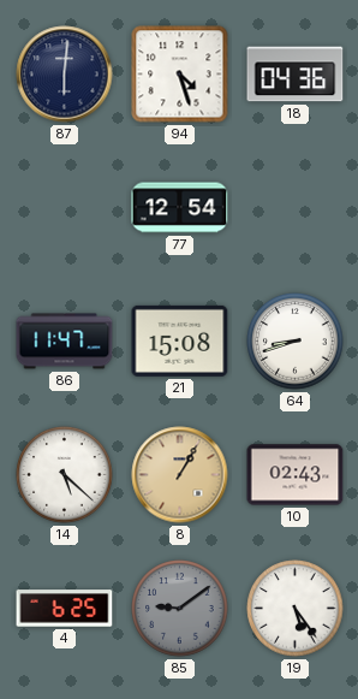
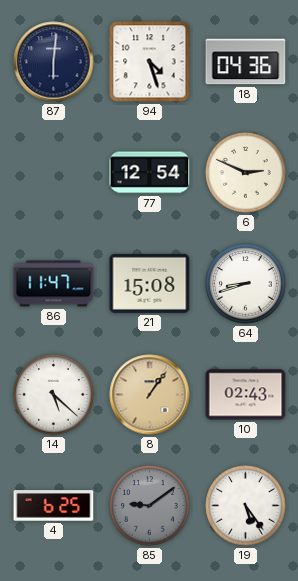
6: none -> 2:49 (246, 173)
8: 1:05 -> 1:06 (150, 395)
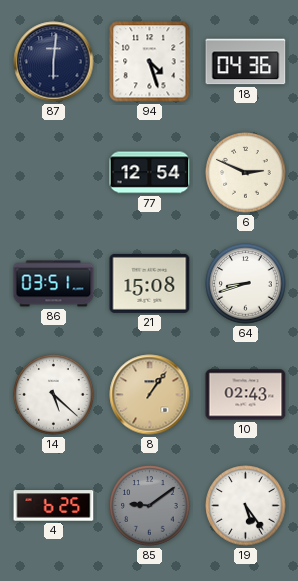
86: 11:47 -> 03:51 (54, 284)
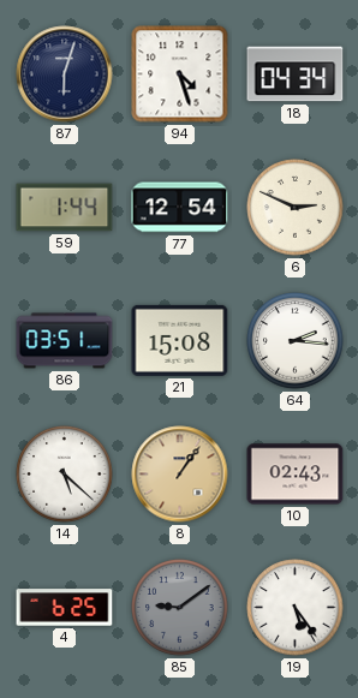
87: 6:01 -> 6:03 (65, 74)
18: 04:36 -> 04:34 (296, 74)
59: none -> 1:44 (65, 208)
64: 8:42 -> 2:16 (296, 341)
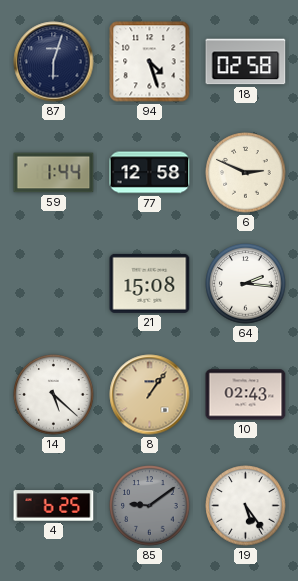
18: 04:34 -> 02:58 (246, 62)
77: 12:54 -> 12:58 (150, 173)
86: 03:51 -> none (65, 341)
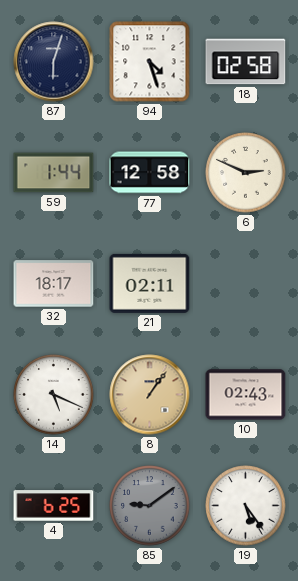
32: none -> 18:17 (54, 284)
21: 15:08 -> 02:11 (150, 283)
64: 2:16 -> none (246, 284)
14: 5:22 -> 5:19 (54, 395)
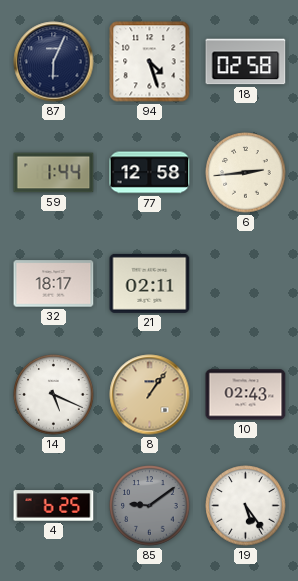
87: 6:03 -> 6:04 (54, 62)
6: 2:49 -> 2:44 (246, 173)
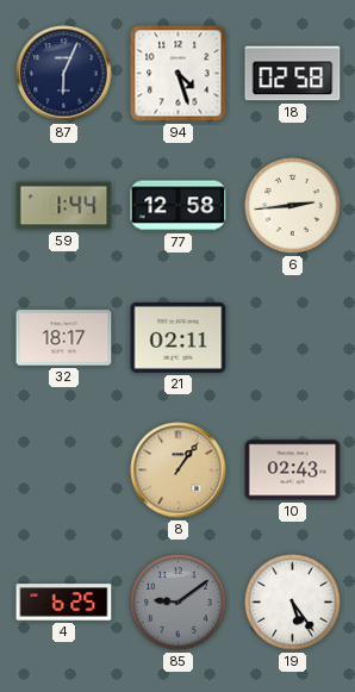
14: 5:19 -> none (54, 395)
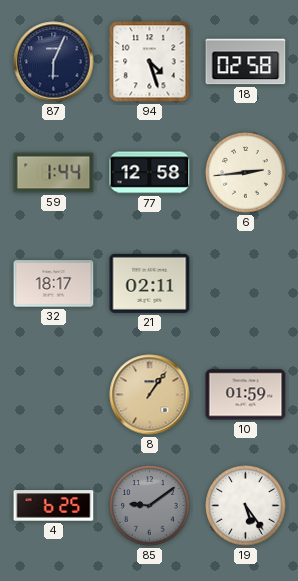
10: 02:43 -> 01:59 (246, 395)
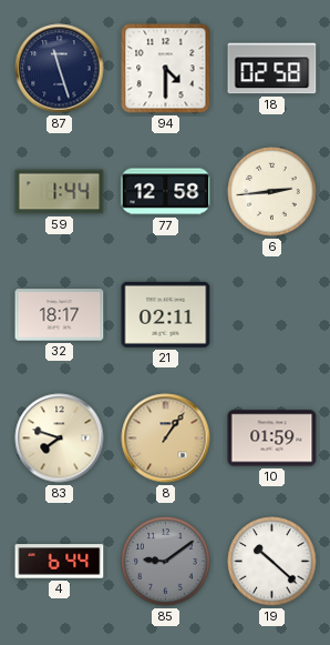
87: 6:04 -> 11:27 (60, 69)
94: 4:27 -> 4:30 (166, 69)
83: none -> 7:48 (60, 439)
4: 6:25 -> 6:44 (60, 562)
19: 5:24 -> 10:22 (272, 562)
